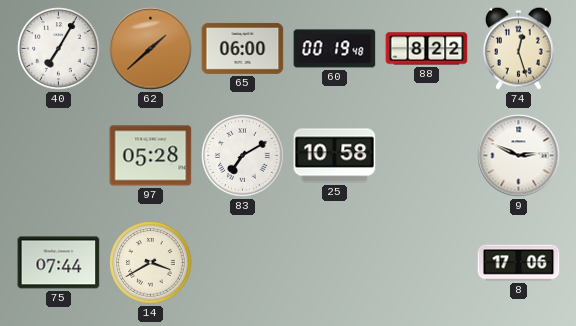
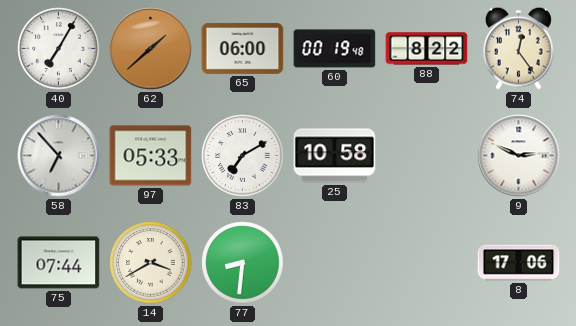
74: 12:27 -> 12:24 (518, 48)
58: none -> 6:53 (59, 156)
97: 05:28 -> 05:33 (151, 156)
77: none -> 8:31 (243, 263)
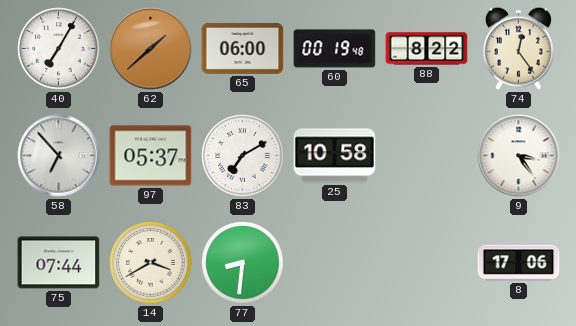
97: 05:33 -> 05:37 (151, 156)
9: 2:49 -> 3:24 (519, 156)
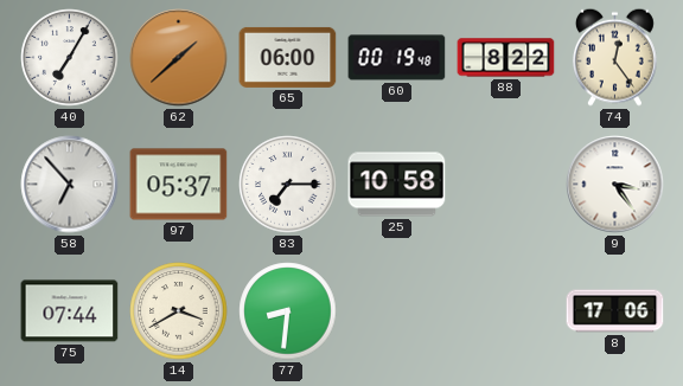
83: 7:10 -> 7:15 (288, 185)
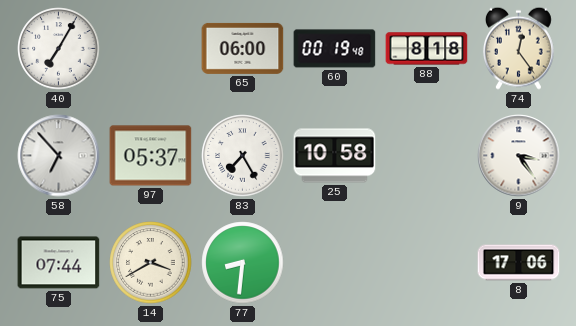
62: 1:38 -> none (179, 58)
88: 8:22 -> 8:18 (427, 49)
83: 7:15 -> 7:25 (243, 156)
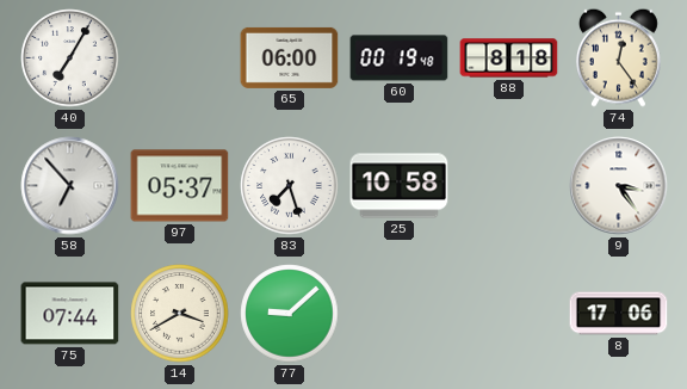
83: 7:25 -> 7:27 (290, 186)
77: 8:31 -> 9:08 (290, 314)
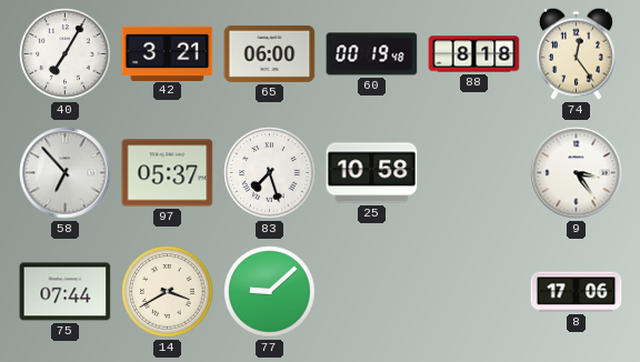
42: none -> 3:21 (168, 53)
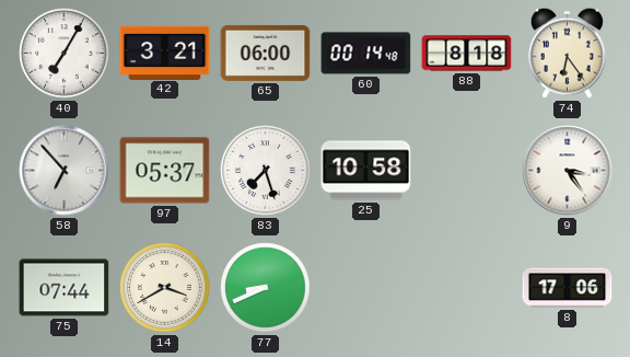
60: 00:19 -> 00:14 (366, 54)
74: 12:24 -> 6:24 (567, 53)
77: 9:08 -> 8:41 (266, 288)
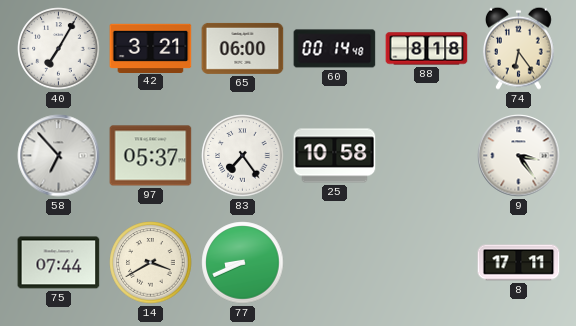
83: 7:27 -> 7:24 (243, 156)
8: 17:06 -> 17:11 (519, 263)
